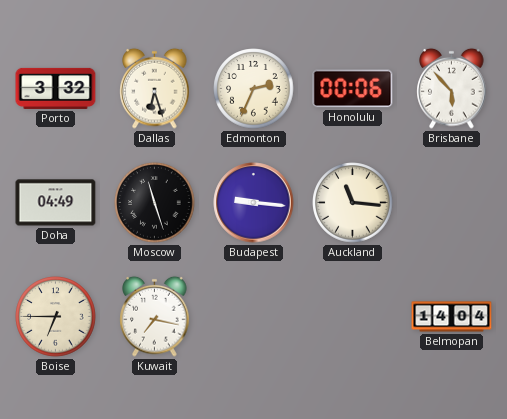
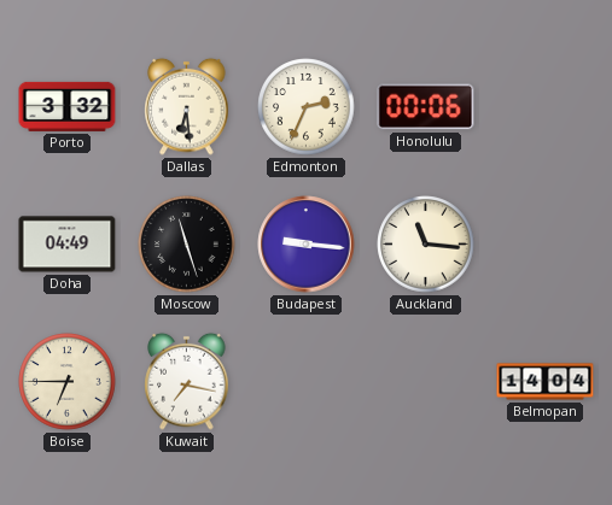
Dallas: 6:27 -> 6:29 (187, 106)
Brisbane: 5:53 -> none (452, 88)
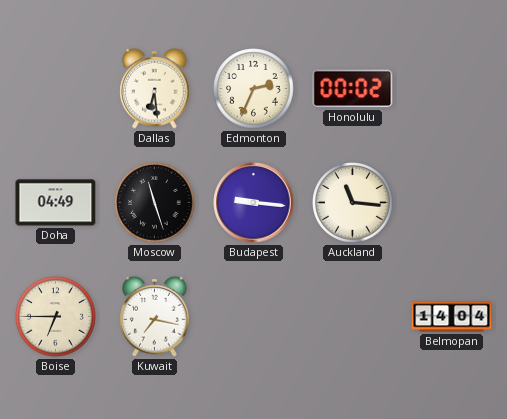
Porto: 3:32 -> none (68, 106)
Honolulu: 00:06 -> 00:02 (353, 89)
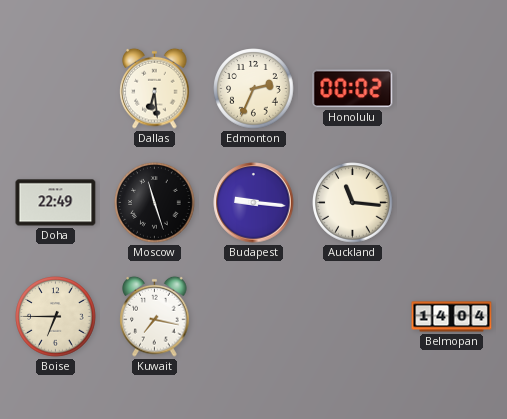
Doha: 04:49 -> 22:49 (56, 203)
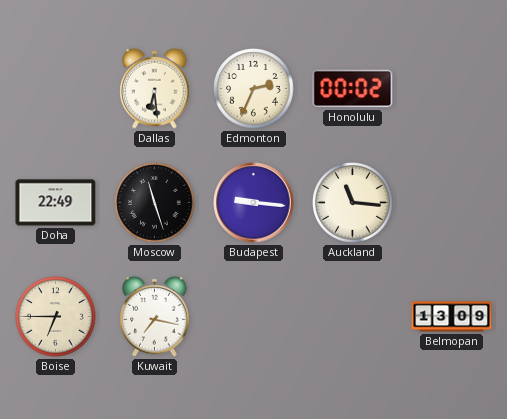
Belmopan: 14:04 -> 13:09 (452, 317)
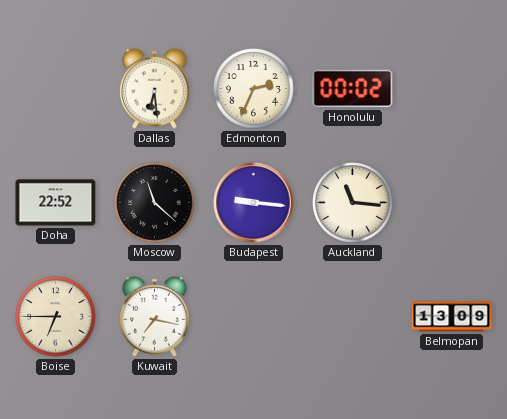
Doha: 22:49 -> 22:52 (56, 203)
Moscow: 11:27 -> 11:22 (155, 203)
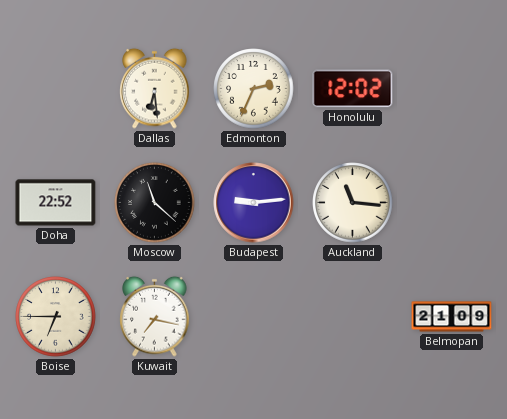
Honolulu: 00:02 -> 12:02 (353, 89)
Budapest: 9:16 -> 9:14 (254, 203)
Belmopan: 13:09 -> 21:09 (452, 317)
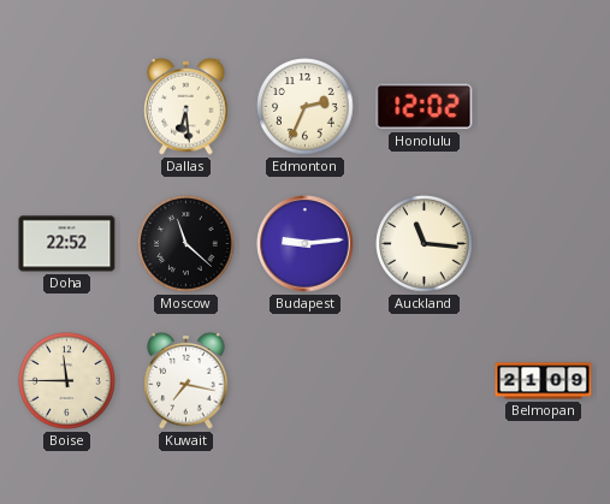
Boise: 6:45 -> 11:45 (67, 381)
